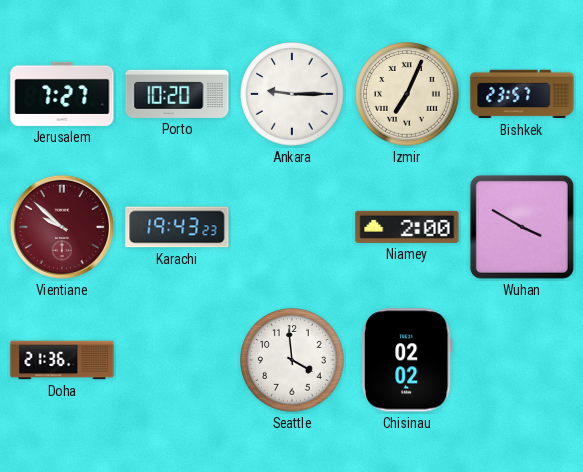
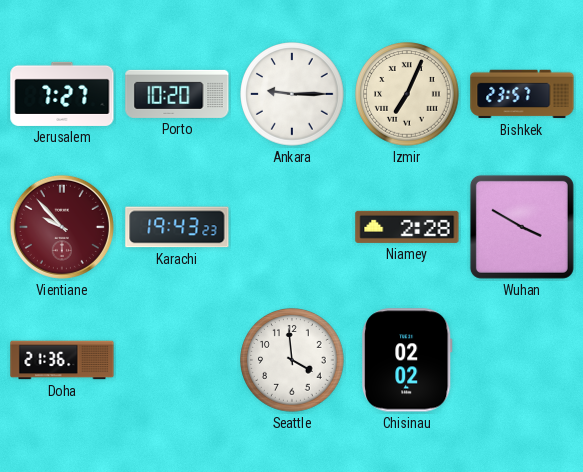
Vientiane: 9:52 -> 9:53 (62, 227)
Niamey: 2:00 -> 2:28 (407, 227)
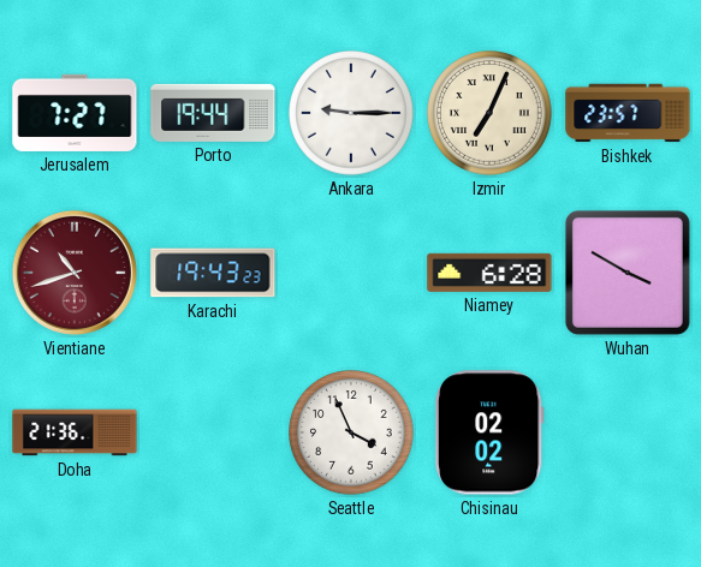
Porto: 10:20 -> 19:44 (213, 113)
Vientiane: 9:53 -> 10:42 (75, 273)
Niamey: 2:28 -> 6:28 (489, 273)
Seattle: 3:59 -> 3:56 (351, 432)
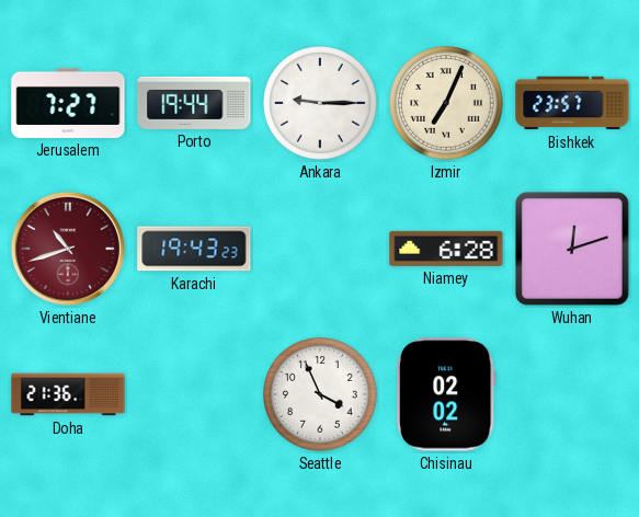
Wuhan: 3:50 -> 12:12 (572, 249)
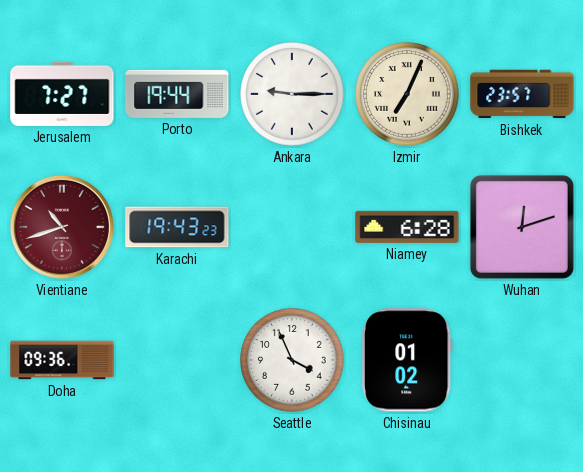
Doha: 21:36 -> 09:36 (62, 360)
Chisinau: 02:02 -> 01:02 (408, 360)
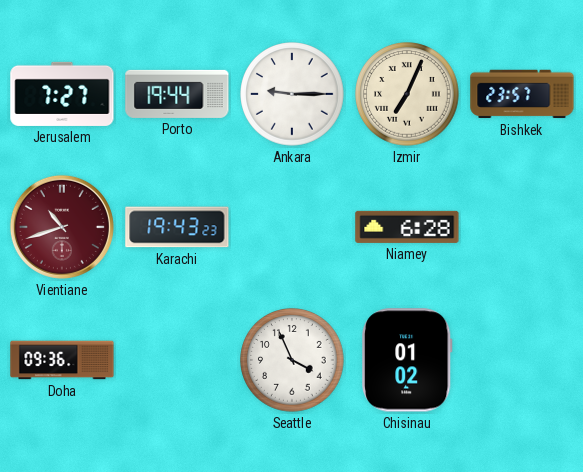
Wuhan: 12:12 -> none (522, 227)
